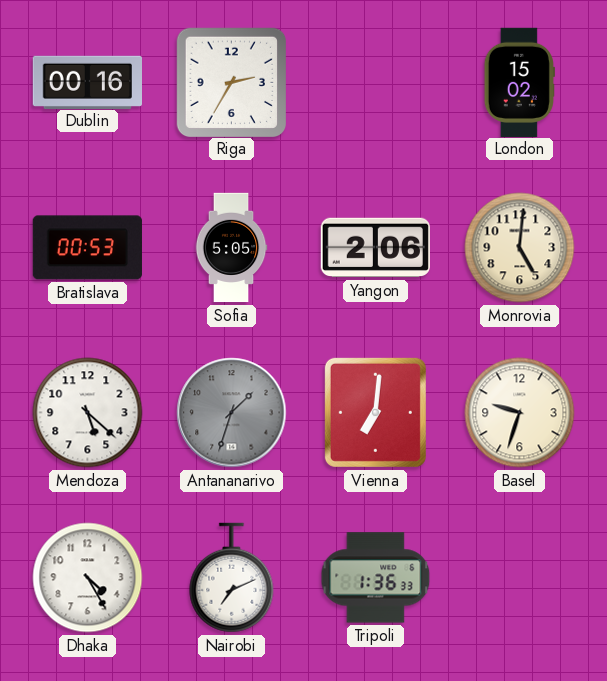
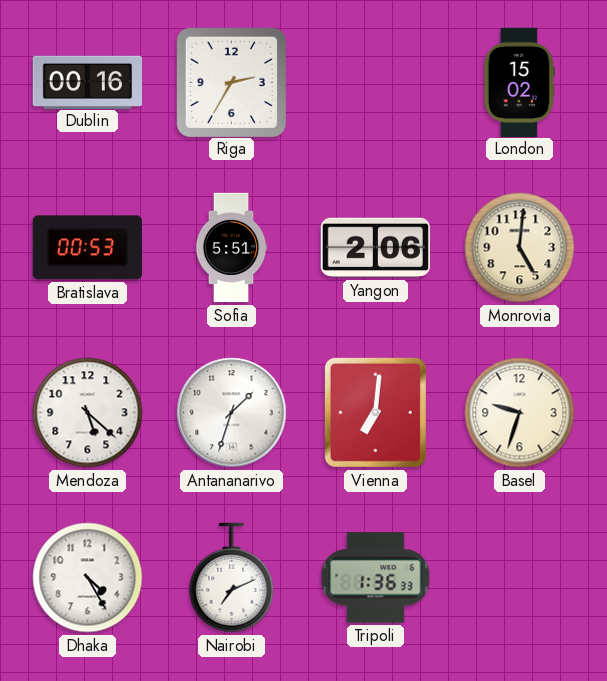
Sofia: 5:05 -> 5:51 (231, 248)
Antananarivo dial: grey -> white (232, 413)
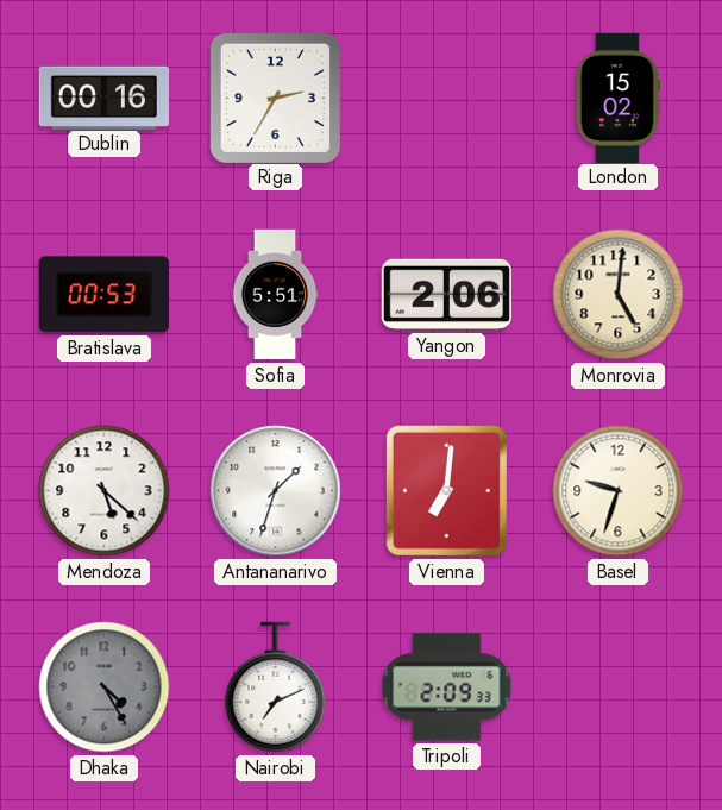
Dhaka dial: white -> grey (105, 687)
Tripoli: 1:36 -> 2:09 (447, 687)
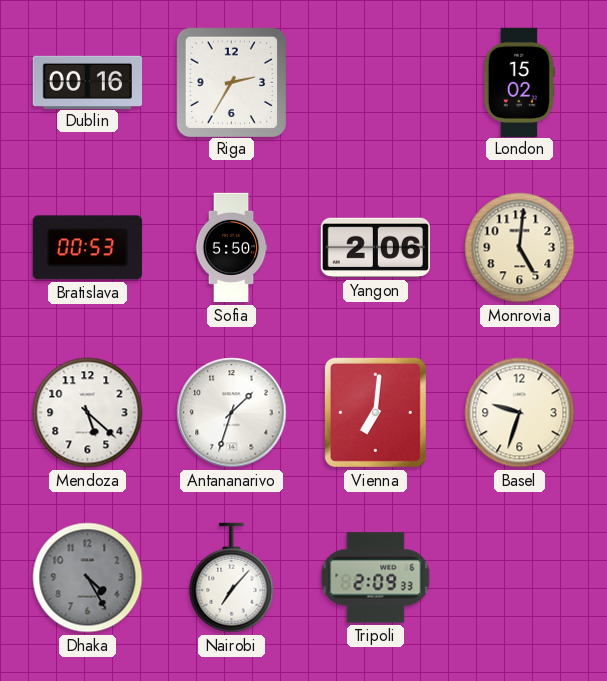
Sofia: 5:51 -> 5:50 (231, 248)
Nairobi: 7:11 -> 7:07 (232, 578)
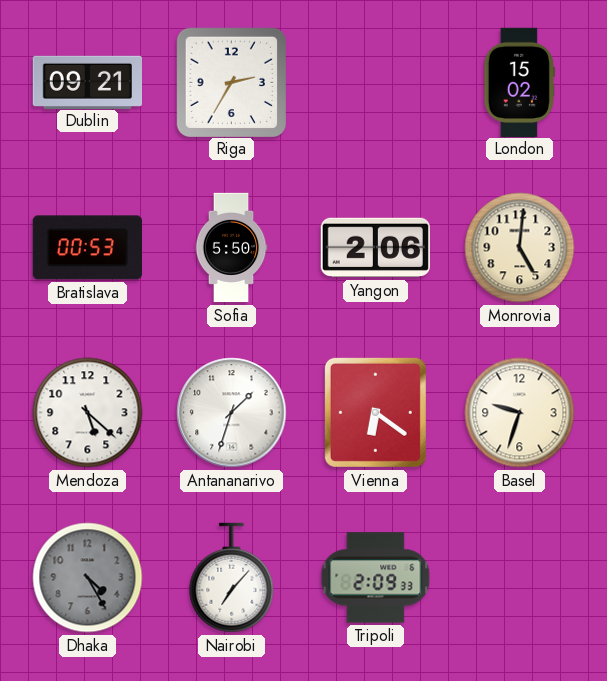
Dublin: 00:16 -> 09:21 (87, 82)
Vienna: 7:01 -> 6:21 (375, 412)
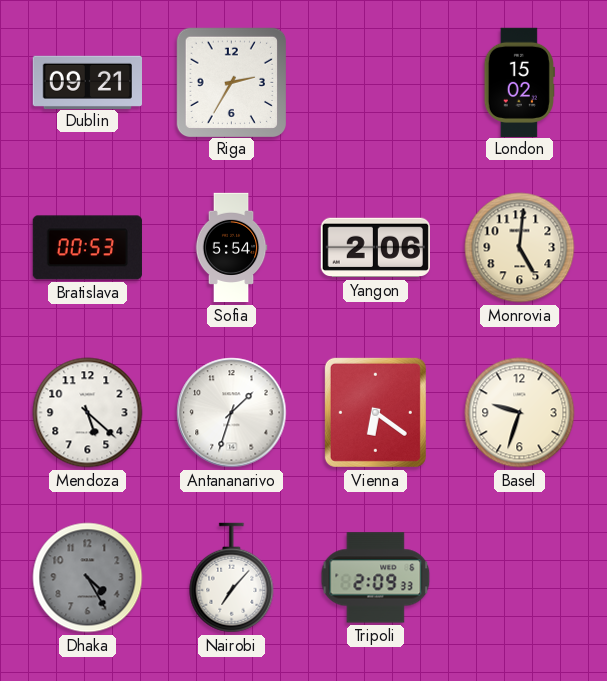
Sofia: 5:50 -> 5:54 (231, 248)
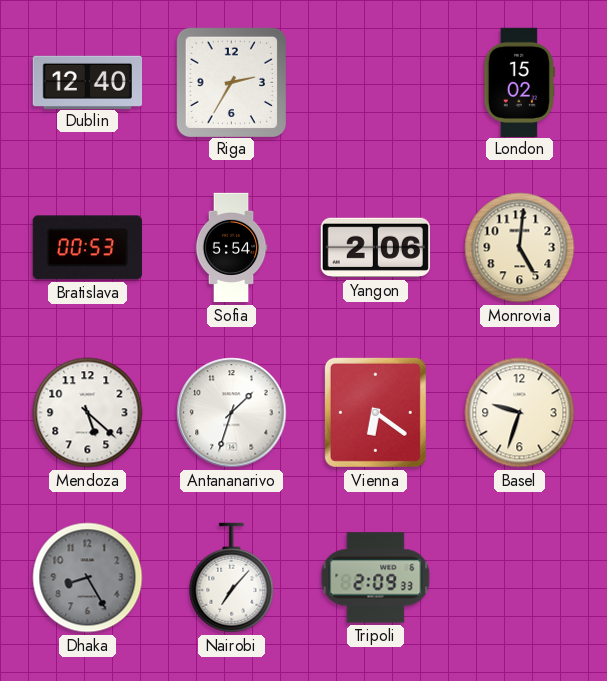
Dublin: 09:21 -> 12:40 (87, 82)
Dhaka: 4:25 -> 8:25 (88, 578)
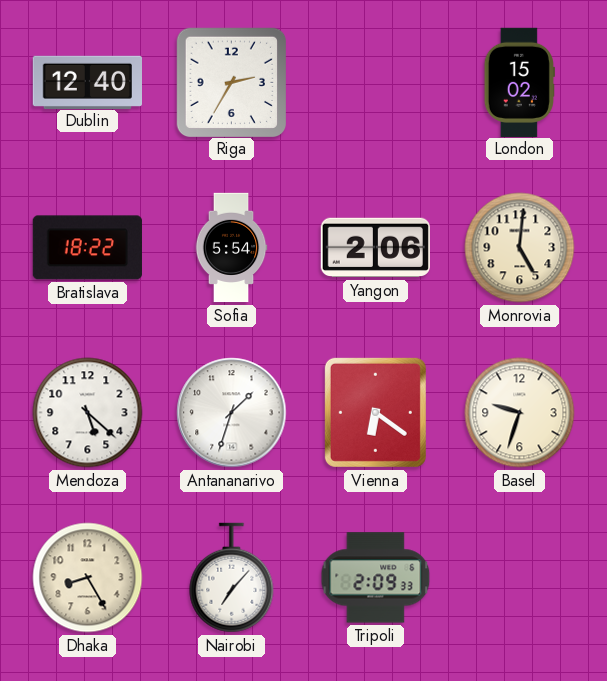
Bratislava: 00:53 -> 18:22 (87, 248)
Dhaka dial: grey -> cream (88, 578)
